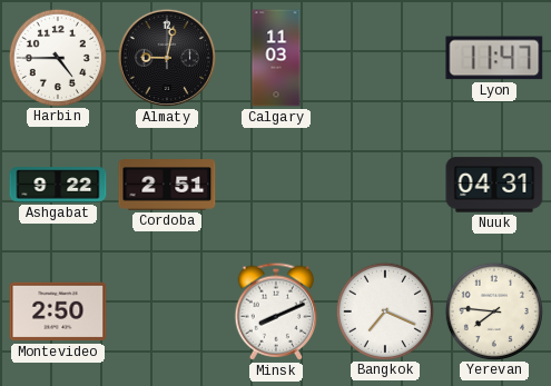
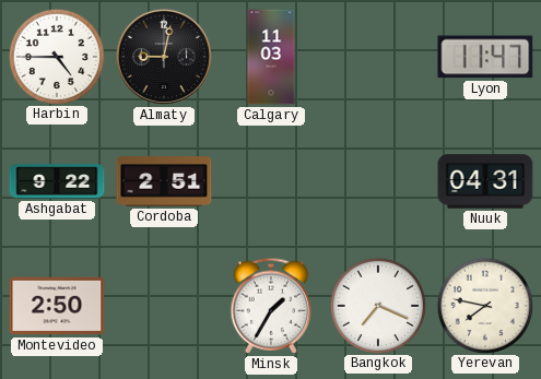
Minsk: 8:11 -> 1:35 (271, 306)
Yerevan: 7:46 -> 7:47 (484, 305)
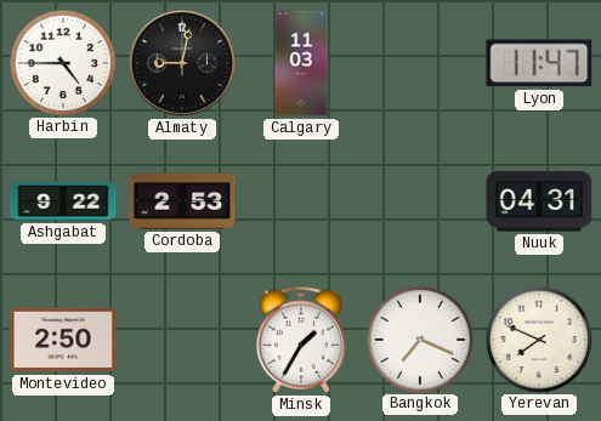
Cordoba: 2:51 -> 2:53 (182, 201)
Yerevan: 7:47 -> 7:49 (538, 338)
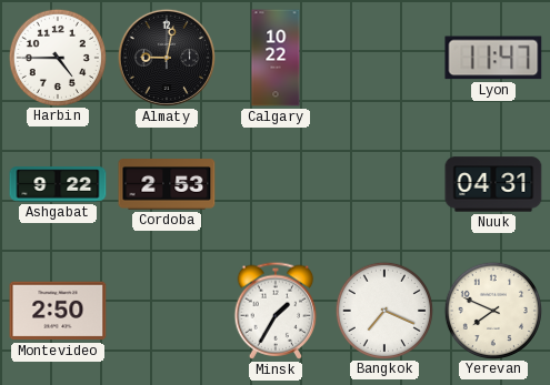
Calgary: 11:03 -> 10:22 (276, 58)
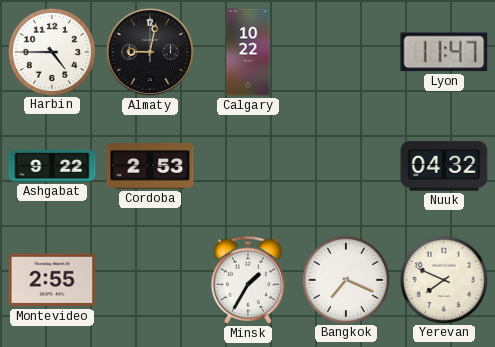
Nuuk: 04:31 -> 04:32 (444, 166)
Montevideo: 2:50 -> 2:55 (52, 280)
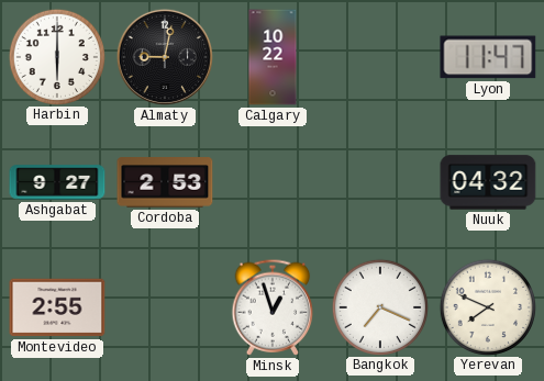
Harbin: 4:45 -> 6:00 (56, 56)
Ashgabat: 9:22 -> 9:27 (57, 182)
Minsk: 1:35 -> 12:57 (273, 307)
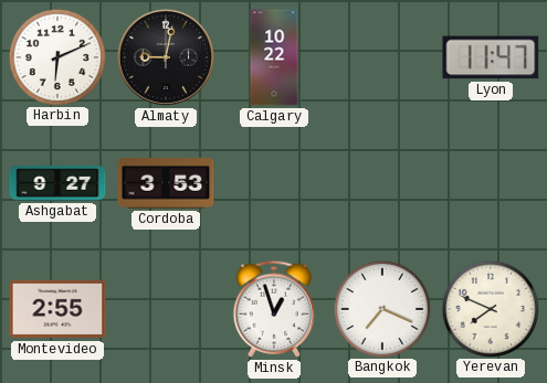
Harbin: 6:00 -> 6:11 (56, 56)
Cordoba: 2:53 -> 3:53 (166, 183)
Nuuk: 04:32 -> none (488, 182)
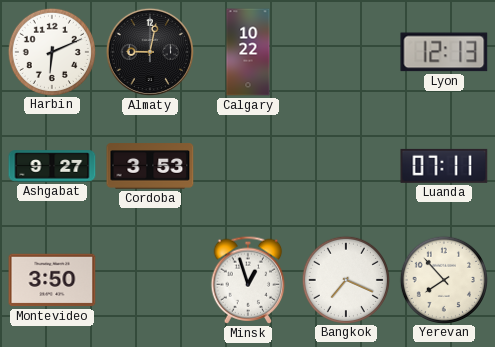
Lyon: 11:47 -> 12:13 (444, 52)
Luanda: none -> 07:11 (444, 166)
Montevideo: 2:55 -> 3:50 (52, 280)
Yerevan: 7:49 -> 7:53 (443, 279)
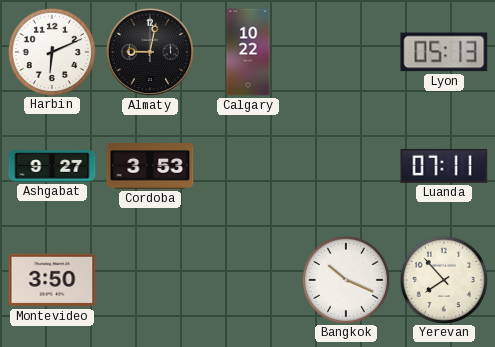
Lyon: 12:13 -> 05:13 (444, 52)
Minsk: 12:57 -> none (248, 280)
Bangkok: 7:19 -> 10:19 (345, 279)
